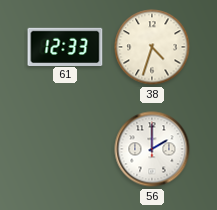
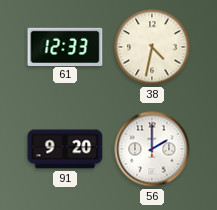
38: 4:33 -> 4:32 (152, 47)
91: none -> 9:20 (65, 149)
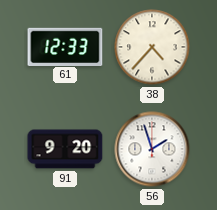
38: 4:32 -> 4:37 (152, 47)
56: 2:00 -> 1:57 (152, 149)
